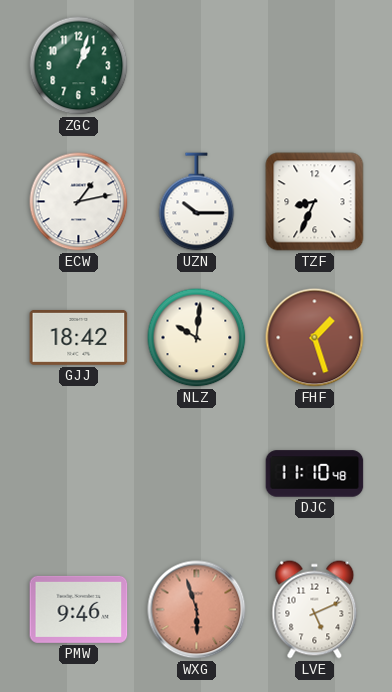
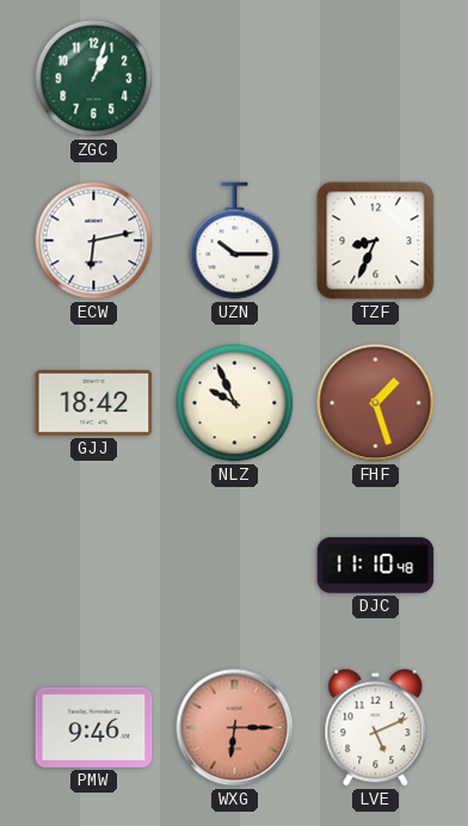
ECW: 1:13 -> 6:13 (94, 241)
NLZ: 10:01 -> 9:56 (235, 403)
WXG: 5:57 -> 6:15 (235, 728)
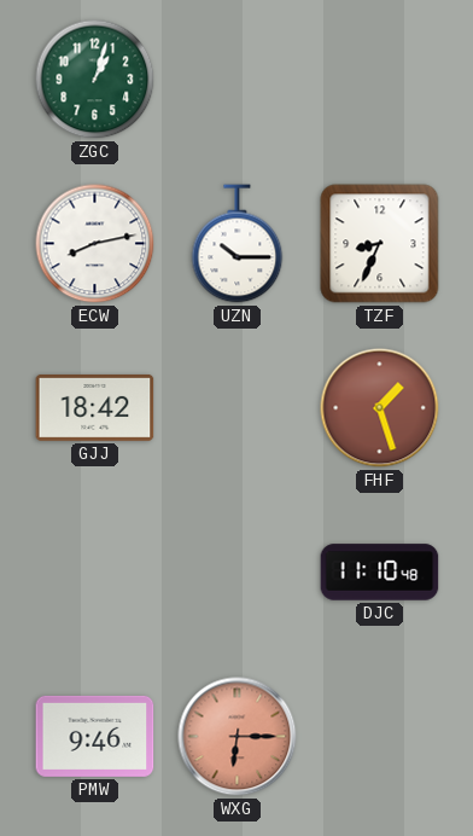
ECW: 6:13 -> 8:13 (95, 244)
NLZ: 9:56 -> none (235, 403)
LVE: 5:11 -> none (376, 728)
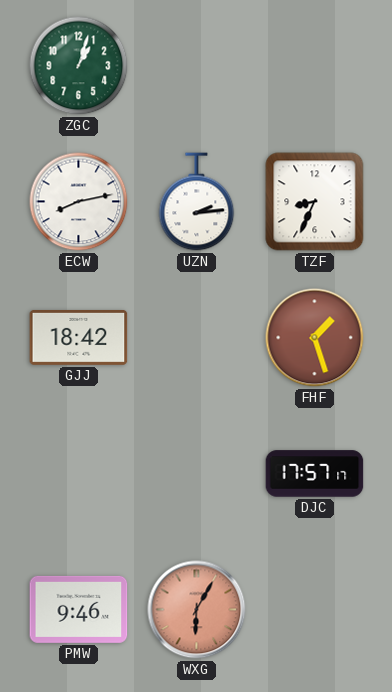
UZN: 10:15 -> 2:14 (197, 202)
DJC: 11:10 -> 17:57 (315, 474)
WXG: 6:15 -> 6:05 (197, 610)
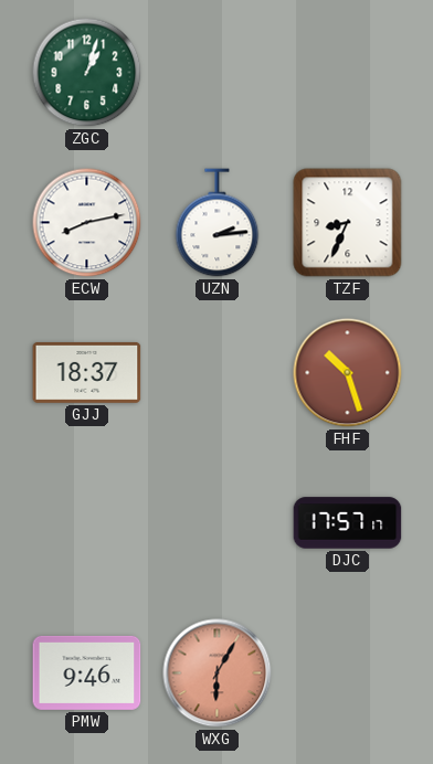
GJJ: 18:42 -> 18:37 (87, 372)
FHF: 1:27 -> 10:27 (348, 373)
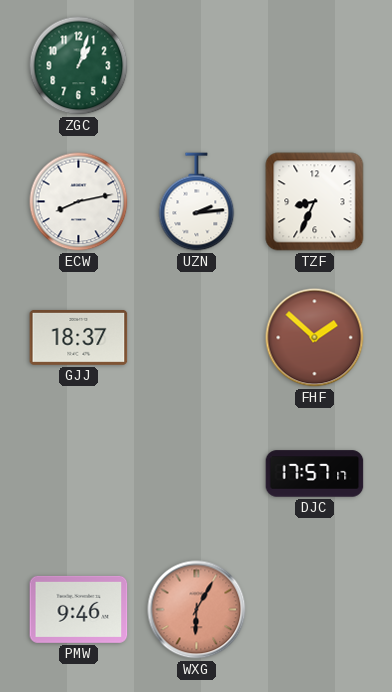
FHF: 10:27 -> 1:52 (315, 338)
